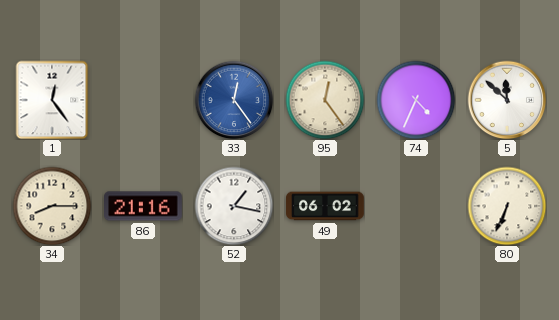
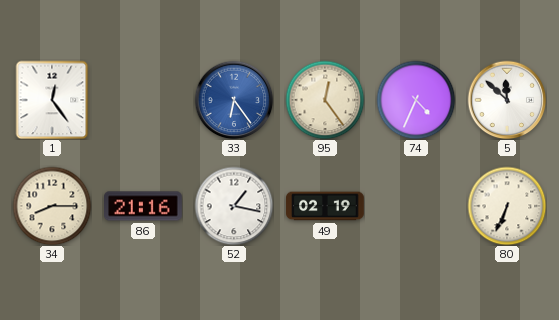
33: 12:24 -> 6:24 (234, 100)
49: 06:02 -> 02:19 (325, 206)
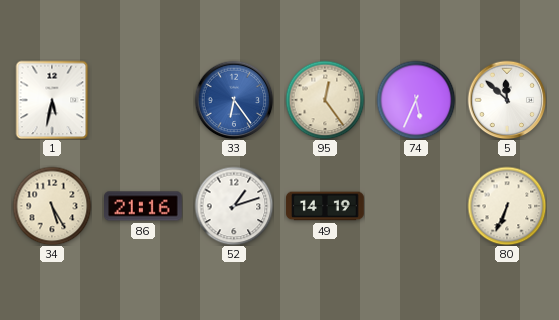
1: 12:24 -> 5:32 (52, 100)
74: 4:34 -> 5:34 (416, 100)
34: 8:15 -> 5:25 (52, 206)
52: 1:17 -> 1:12 (234, 206)
49: 02:19 -> 14:19 (325, 206)
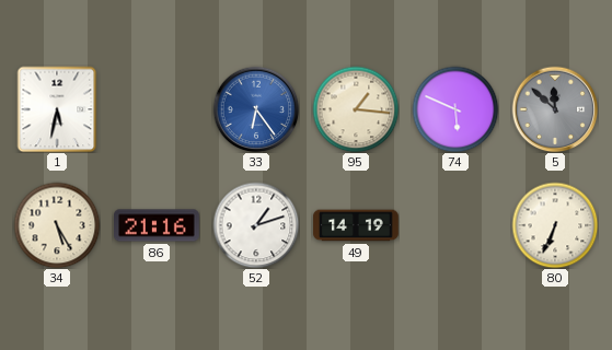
95: 12:24 -> 1:16 (356, 109)
74: 5:34 -> 5:49 (455, 109)
5 dial: white -> grey (555, 109)
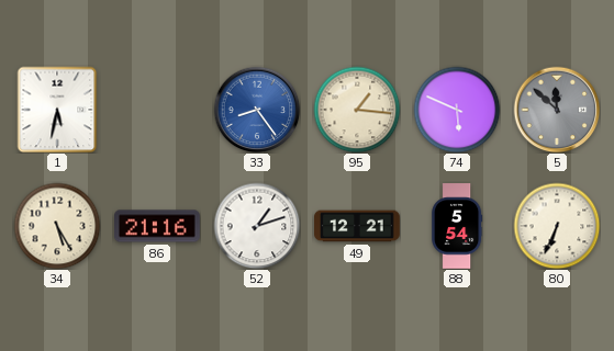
33: 6:24 -> 8:24 (257, 110)
49: 14:19 -> 12:21 (357, 226)
88: none -> 5:54 (457, 226)
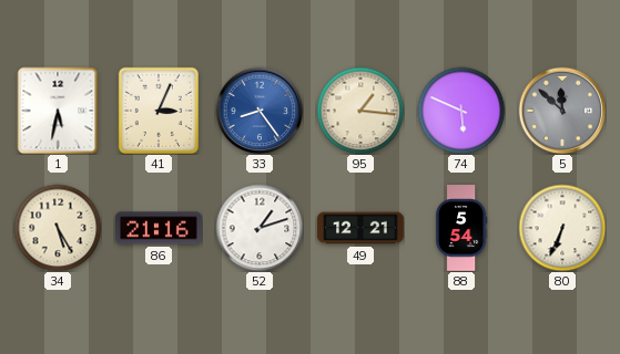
41: none -> 3:04 (159, 111)
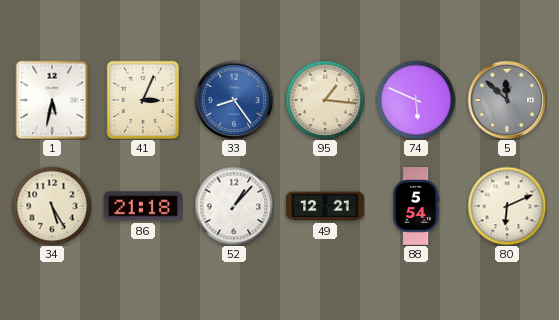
86: 21:16 -> 21:18 (143, 206)
52: 1:12 -> 1:07 (234, 206)
80: 6:34 -> 6:11 (507, 206)
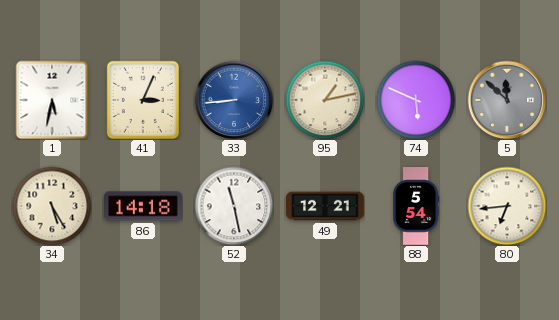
33: 8:24 -> 8:44 (234, 100)
95: 1:16 -> 1:13 (325, 100)
86: 21:18 -> 14:18 (143, 206)
52: 1:07 -> 11:28 (234, 206)
80: 6:11 -> 6:44 (507, 206)
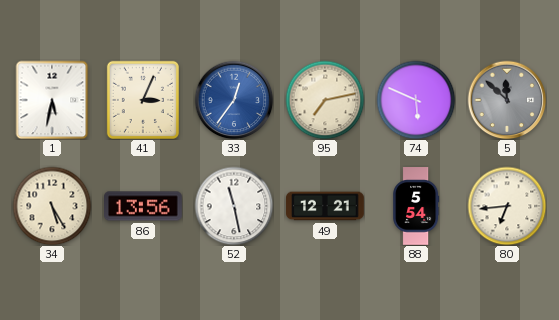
33: 8:44 -> 12:36 (234, 100)
95: 1:13 -> 7:13 (325, 100)
86: 14:18 -> 13:56 (143, 206)
